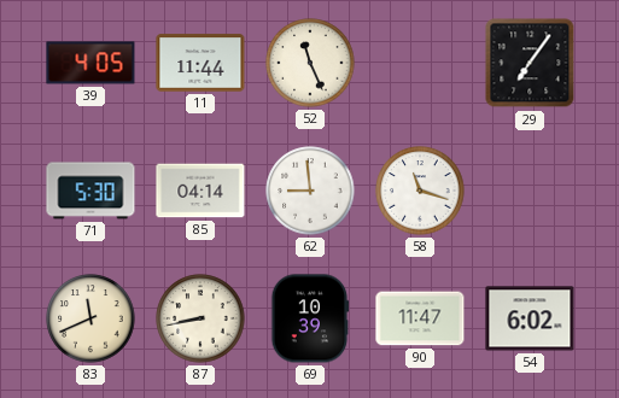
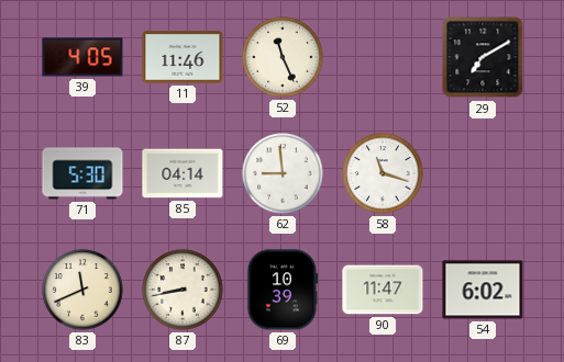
11: 11:44 -> 11:46 (183, 57)
29: 7:06 -> 7:10 (483, 57)
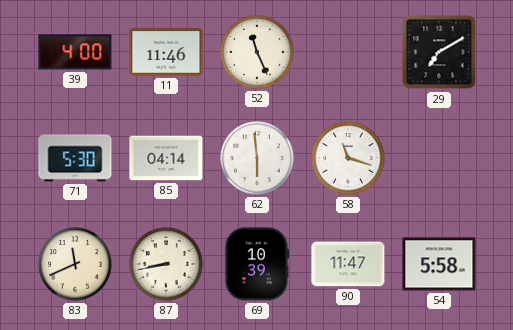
39: 4:05 -> 4:00 (75, 52)
62: 8:59 -> 5:59 (257, 158)
54: 6:02 -> 5:58 (439, 264)
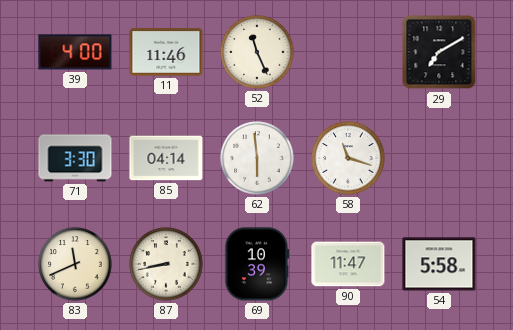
71: 5:30 -> 3:30 (75, 158)
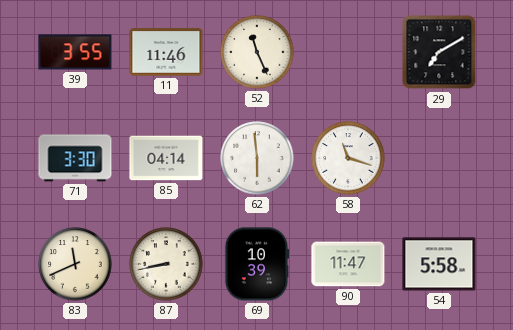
39: 4:00 -> 3:55 (75, 52)
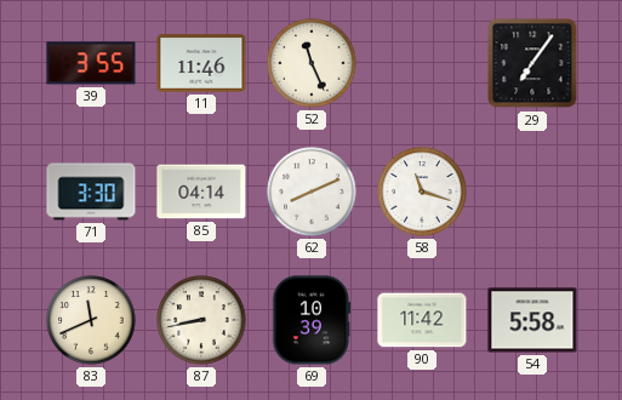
29: 7:10 -> 7:06 (532, 63)
62: 5:59 -> 8:11 (312, 192)
90: 11:47 -> 11:42 (422, 320)
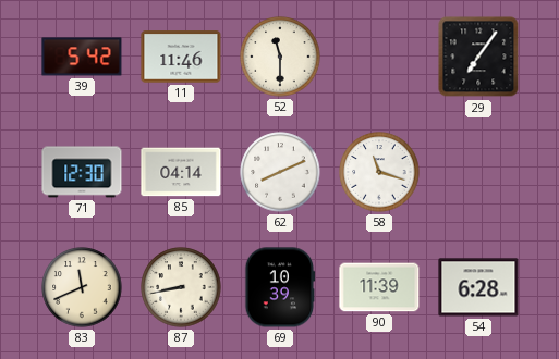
39: 3:55 -> 5:42 (82, 57)
52: 11:26 -> 11:30 (280, 57)
71: 3:30 -> 12:30 (82, 172)
90: 11:42 -> 11:39 (379, 287)
54: 5:58 -> 6:28 (478, 287)
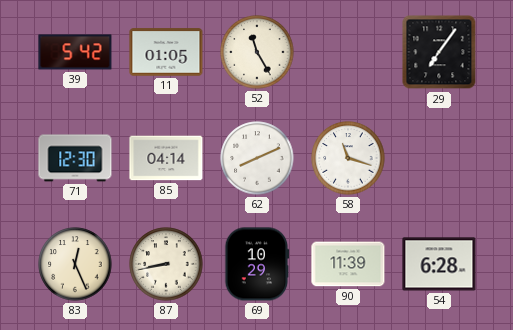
11: 11:46 -> 01:05 (166, 52)
52: 11:30 -> 11:25 (257, 52)
83: 11:41 -> 12:26 (75, 264)
69: 10:39 -> 10:29 (257, 264)
